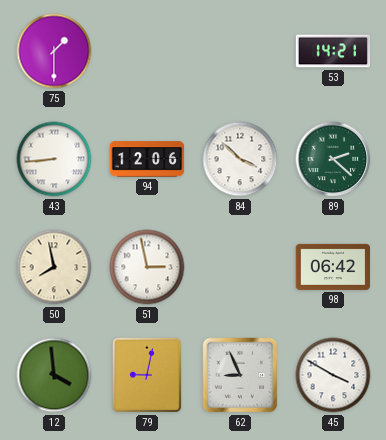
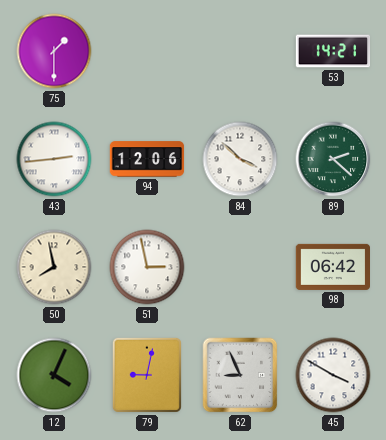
43: 8:44 -> 2:44 (54, 159)
12: 3:59 -> 4:04 (54, 375)
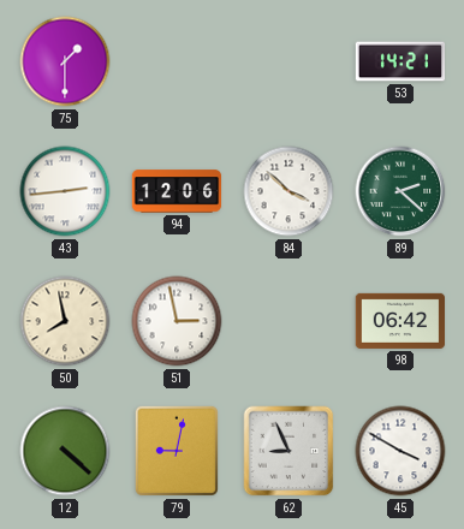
12: 4:04 -> 4:22 (65, 451)
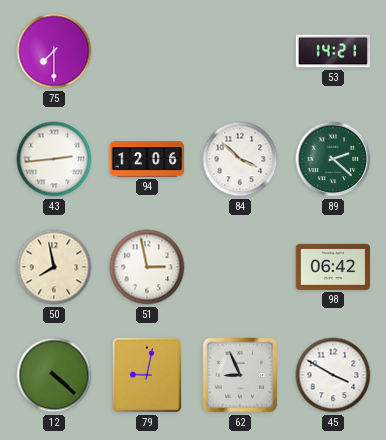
75: 1:30 -> 7:30 (54, 51)
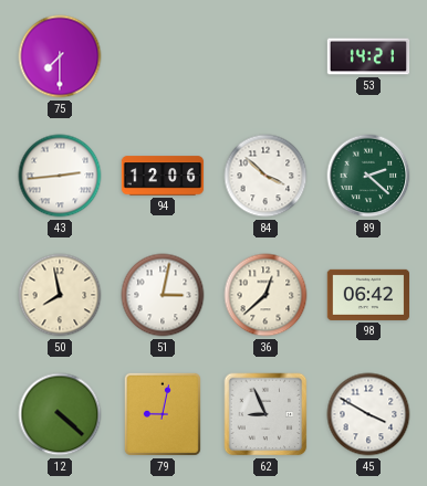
51: 2:58 -> 3:02 (163, 295)
36: none -> 12:38 (265, 295)
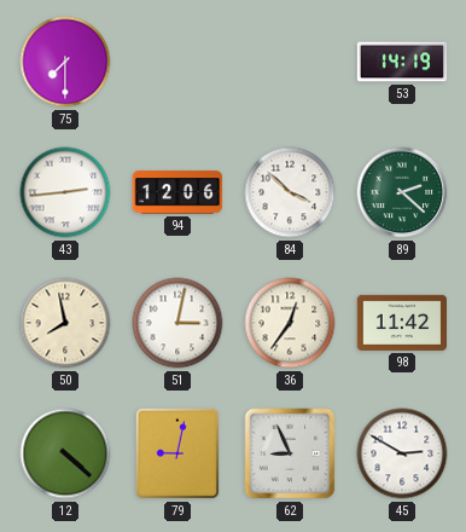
53: 14:21 -> 14:19 (402, 62)
36: 12:38 -> 12:36 (290, 323)
98: 06:42 -> 11:42 (402, 323)
45: 3:50 -> 2:50 (402, 453)
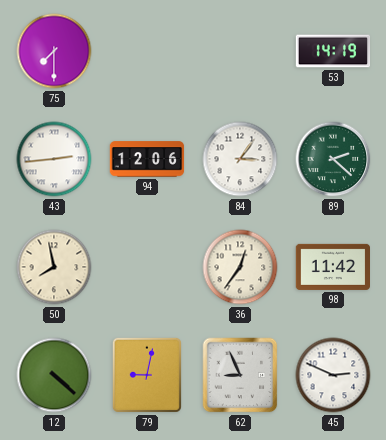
84: 3:52 -> 3:06 (240, 159)
51: 3:02 -> none (177, 323)
45: 2:50 -> 2:49 (333, 375)
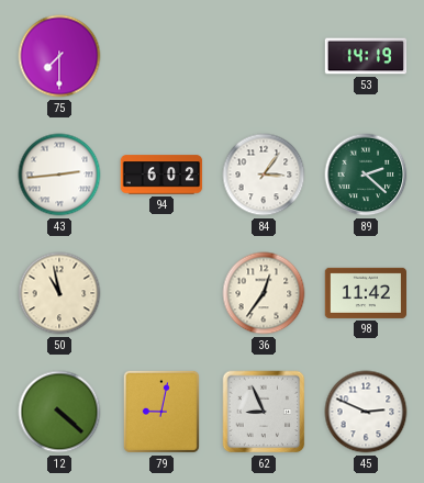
94: 12:06 -> 6:02 (161, 175)
50: 7:58 -> 10:58 (59, 293)
